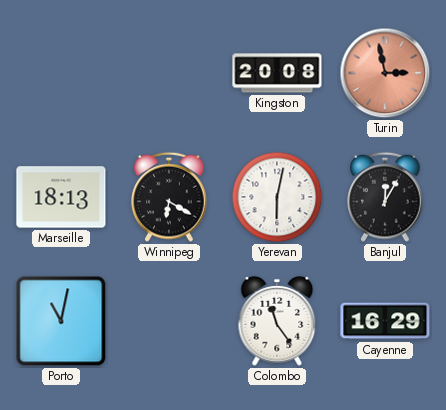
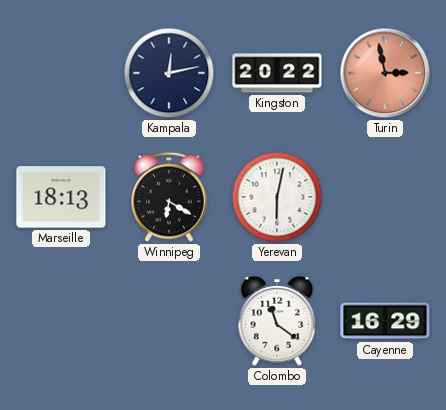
Kampala: none -> 12:13 (169, 73)
Kingston: 20:08 -> 20:22 (277, 73)
Banjul: 12:05 -> none (385, 197)
Porto: 11:02 -> none (61, 321)
Colombo: 11:24 -> 11:21 (277, 321)
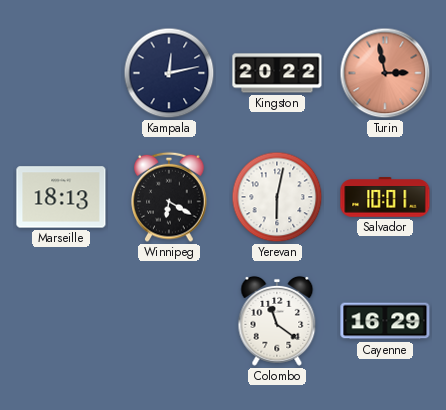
Salvador: none -> 10:01 (385, 197)
